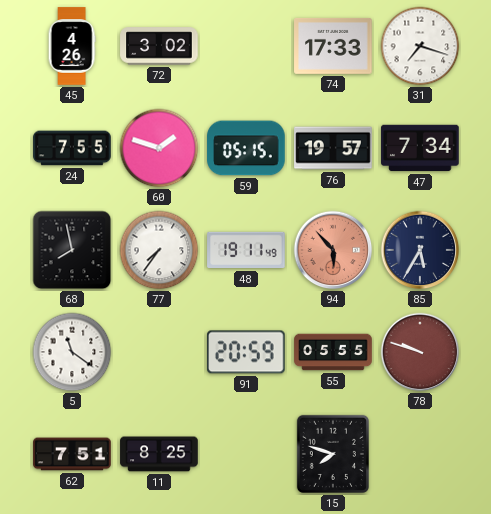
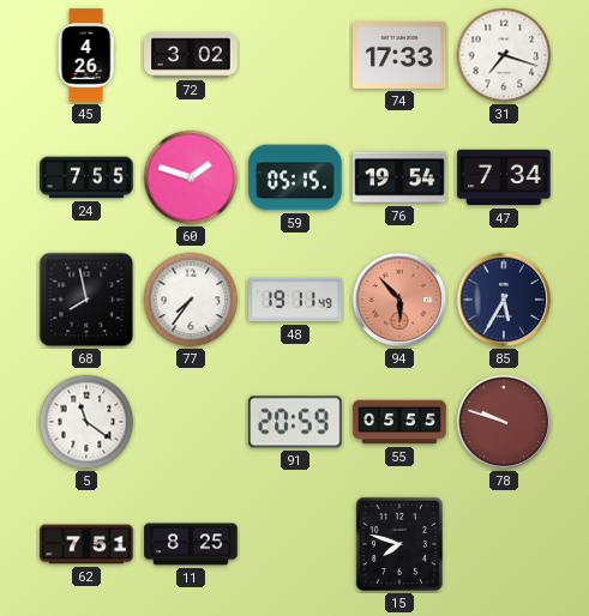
76: 19:57 -> 19:54 (399, 177)
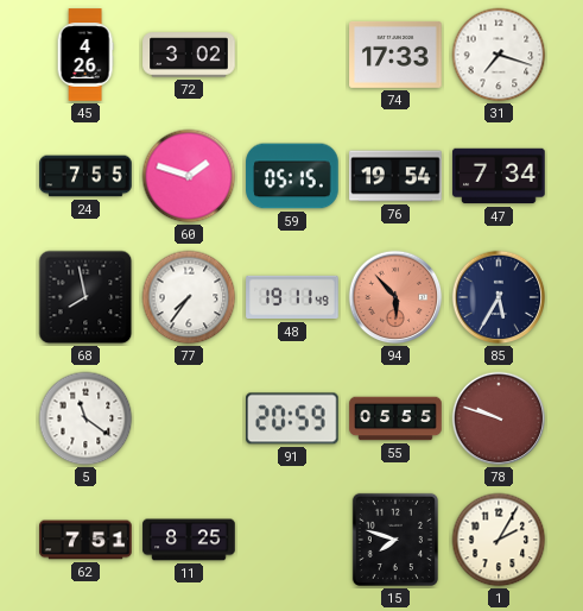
1: none -> 2:05 (499, 540)
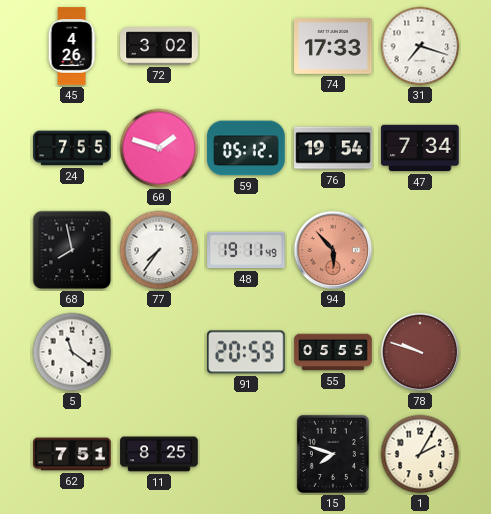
59: 05:15 -> 05:12 (246, 148)
85: 5:35 -> none (499, 297)
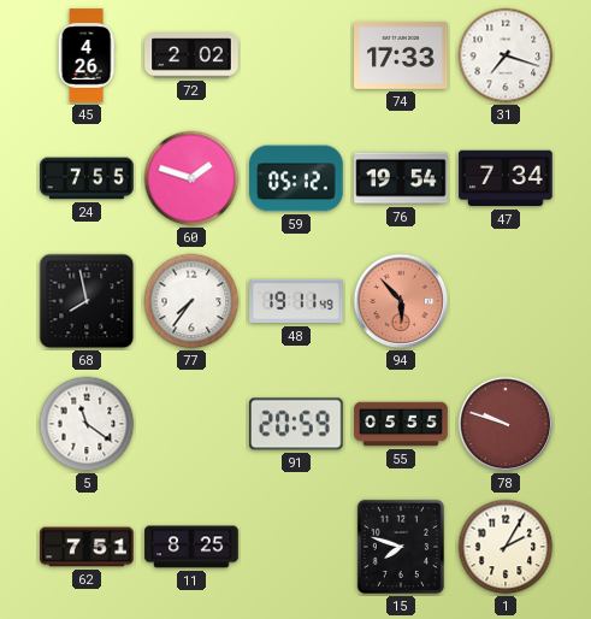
72: 3:02 -> 2:02 (191, 55)
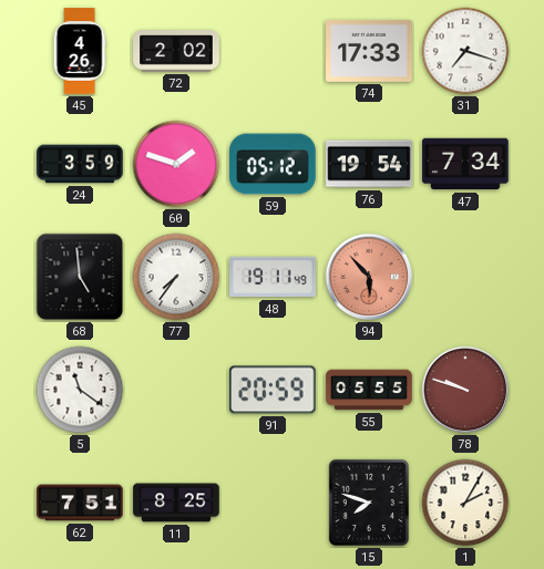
24: 7:55 -> 3:59 (80, 164)
68: 7:58 -> 4:59 (80, 277)
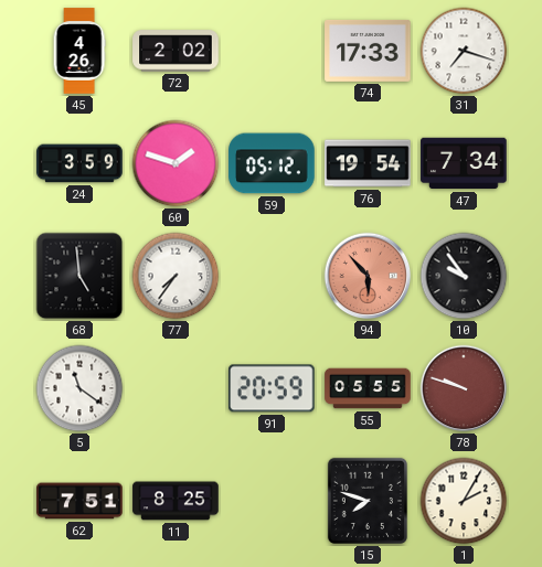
48: 19:11 -> none (273, 277)
10: none -> 9:54 (464, 276)
